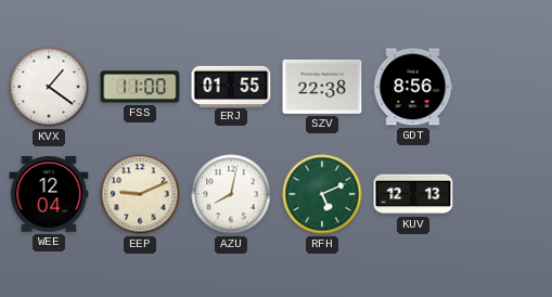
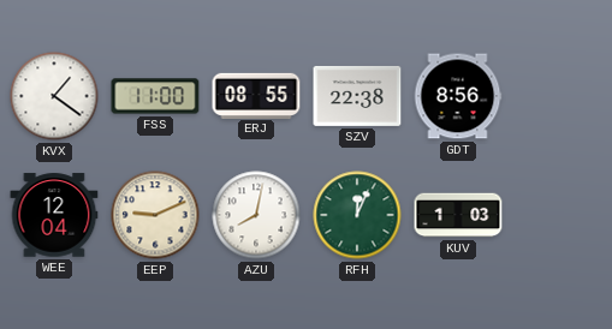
ERJ: 01:55 -> 08:55 (256, 95)
RFH: 5:11 -> 12:04 (357, 215)
KUV: 12:13 -> 1:03 (458, 215)
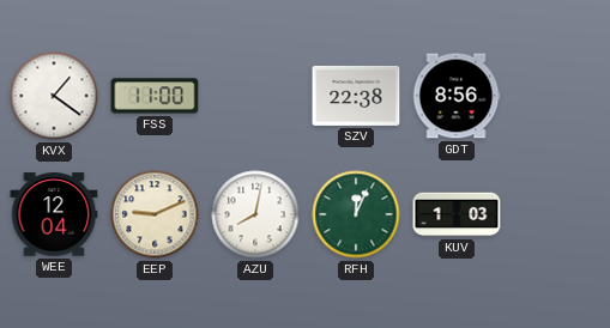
ERJ: 08:55 -> none (256, 95)
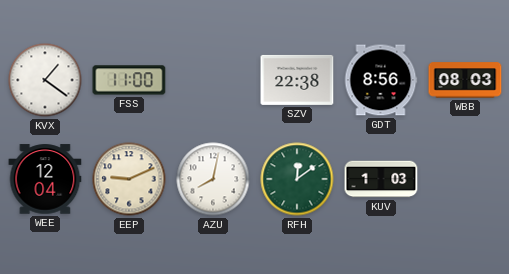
WBB: none -> 08:03 (465, 80)
RFH: 12:04 -> 12:09 (297, 179)
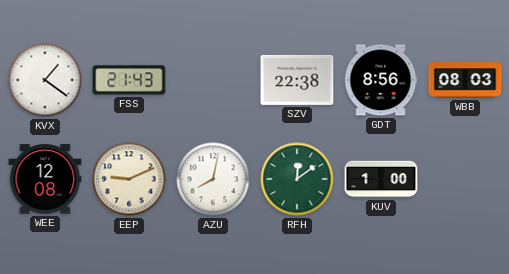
FSS: 11:00 -> 21:43 (129, 80)
WEE: 12:04 -> 12:08 (45, 179)
KUV: 1:03 -> 1:00 (381, 179)
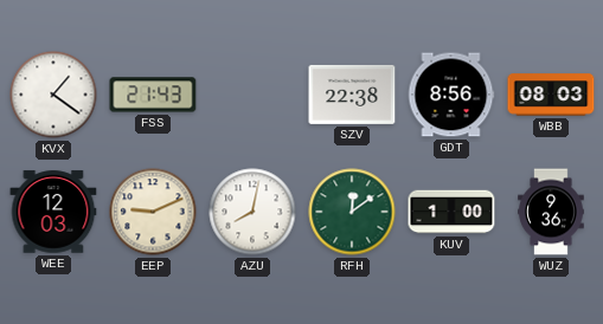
WEE: 12:08 -> 12:03 (53, 212)
WUZ: none -> 9:36 (551, 212)
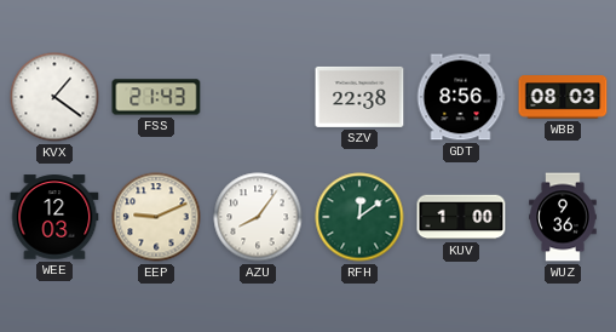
AZU: 8:02 -> 8:06 (258, 217)
